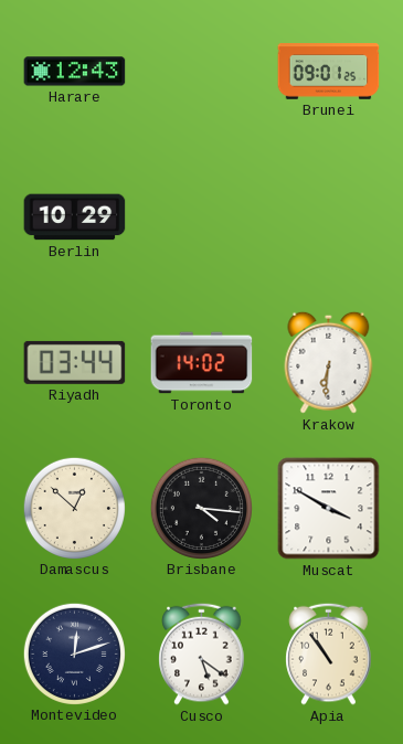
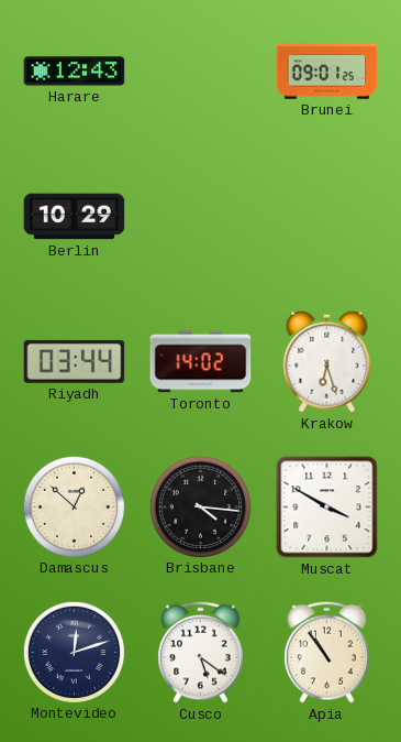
Krakow: 6:31 -> 6:27 (327, 361)
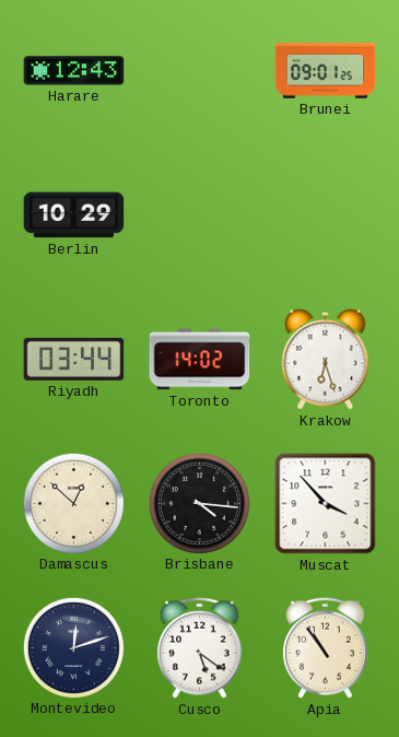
Muscat: 3:50 -> 3:53 (326, 504)
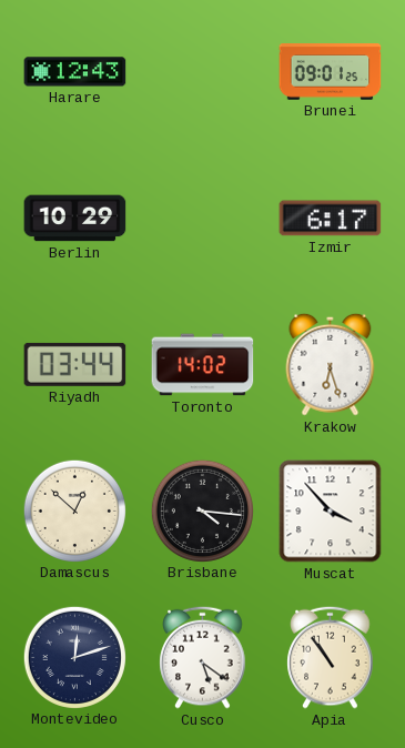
Izmir: none -> 6:17 (331, 219)
